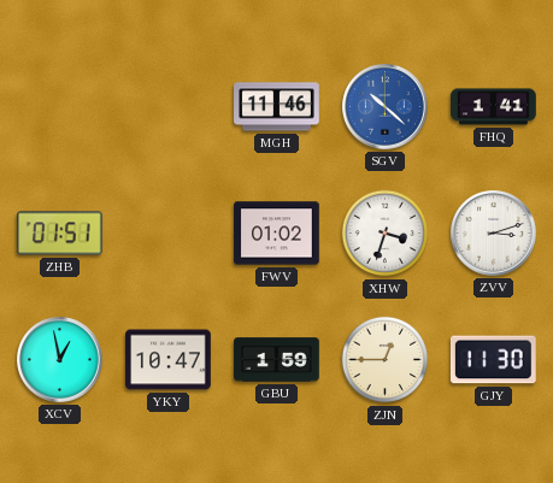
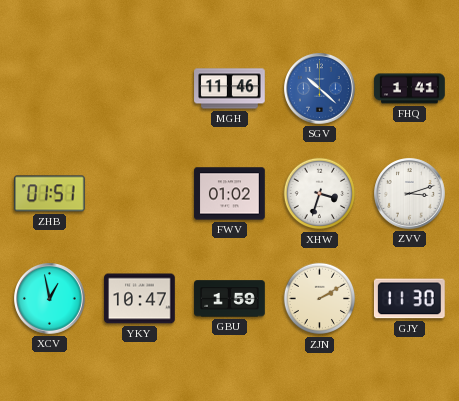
ZJN: 12:45 -> 2:10 (320, 299)
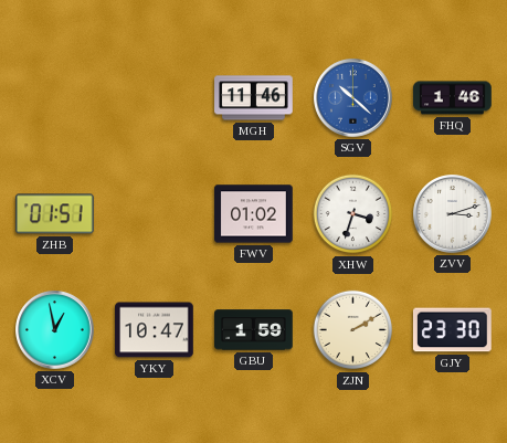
FHQ: 1:41 -> 1:46 (453, 98)
GJY: 11:30 -> 23:30 (452, 330)
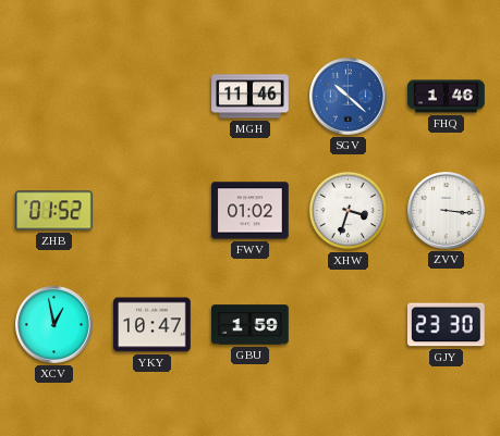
ZHB: 01:51 -> 01:52 (53, 211)
ZVV: 3:12 -> 3:16 (447, 211)
ZJN: 2:10 -> none (353, 330)
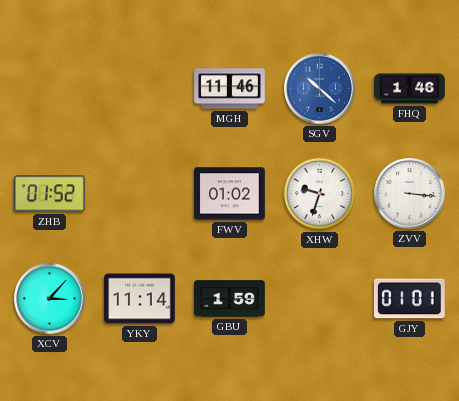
XHW: 3:33 -> 9:33 (320, 194)
XCV: 12:58 -> 3:07 (50, 299)
YKY: 10:47 -> 11:14 (140, 299)
GJY: 23:30 -> 01:01 (409, 299)
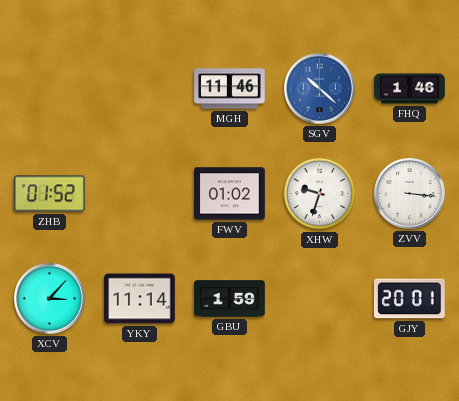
GJY: 01:01 -> 20:01 (409, 299)
